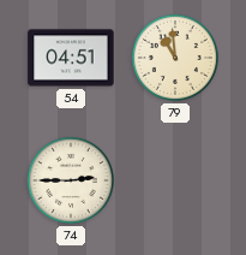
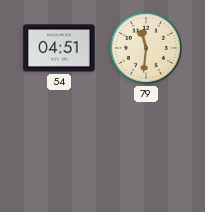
79: 10:59 -> 11:31 (146, 48)
74: 2:45 -> none (71, 180)
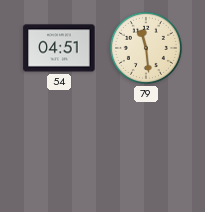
79: 11:31 -> 11:29 (146, 48)
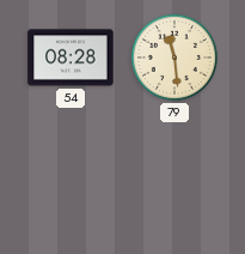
54: 04:51 -> 08:28 (71, 58)
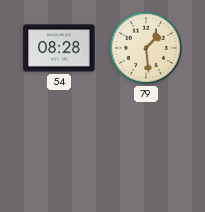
79: 11:29 -> 1:29 (146, 48)
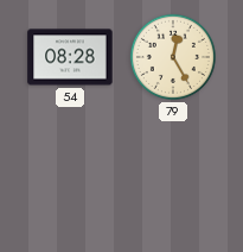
79: 1:29 -> 12:25 (173, 57)
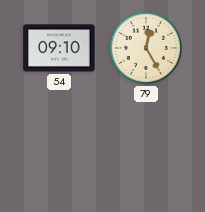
54: 08:28 -> 09:10 (59, 48)
